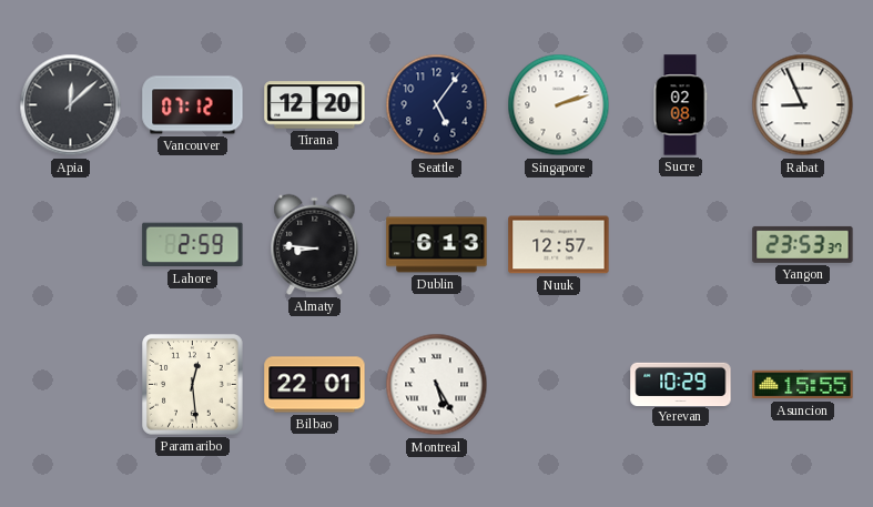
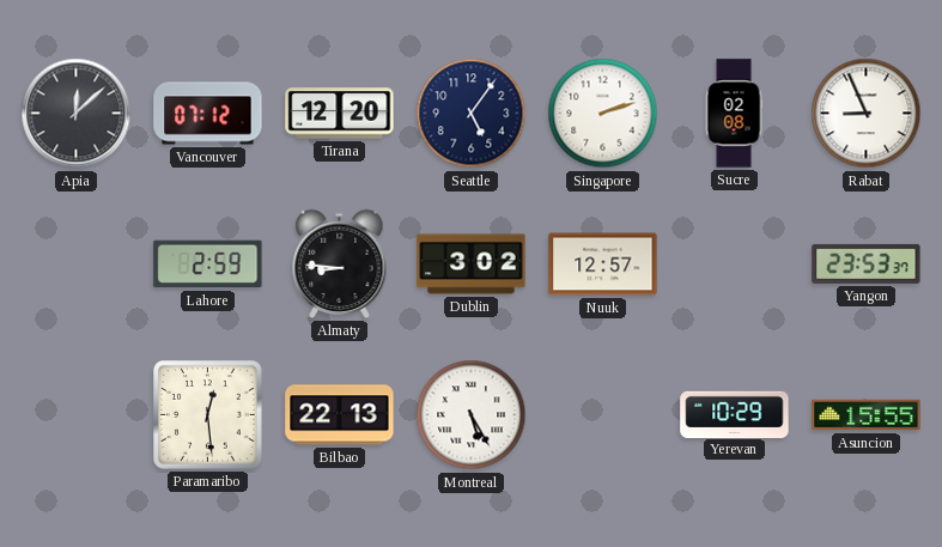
Dublin: 6:13 -> 3:02 (472, 265)
Bilbao: 22:01 -> 22:13 (340, 415)
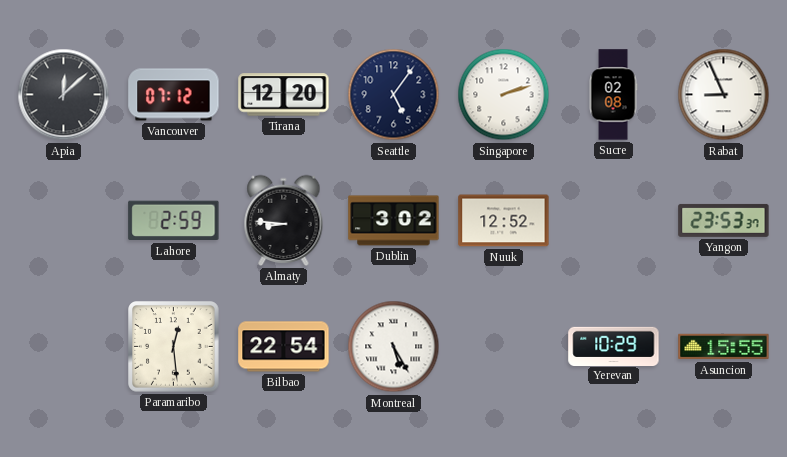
Nuuk: 12:57 -> 12:52 (504, 221)
Bilbao: 22:13 -> 22:54 (284, 347)
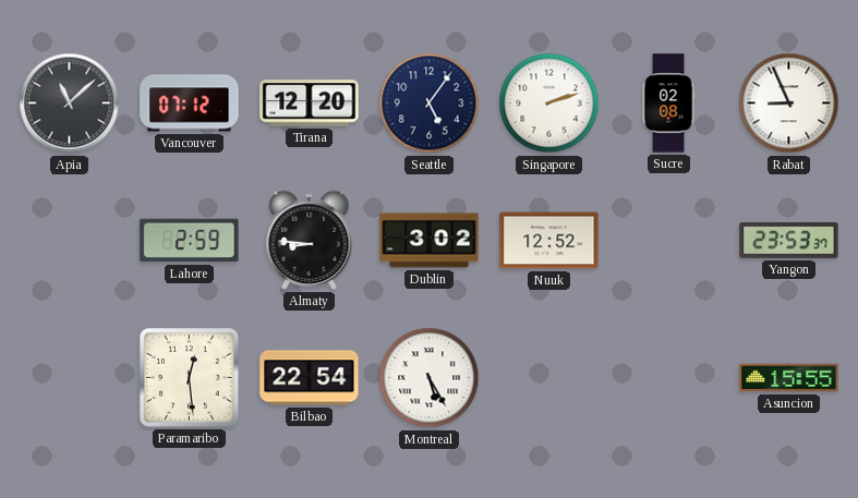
Apia: 12:08 -> 11:08 (70, 104)
Yerevan: 10:29 -> none (614, 346)
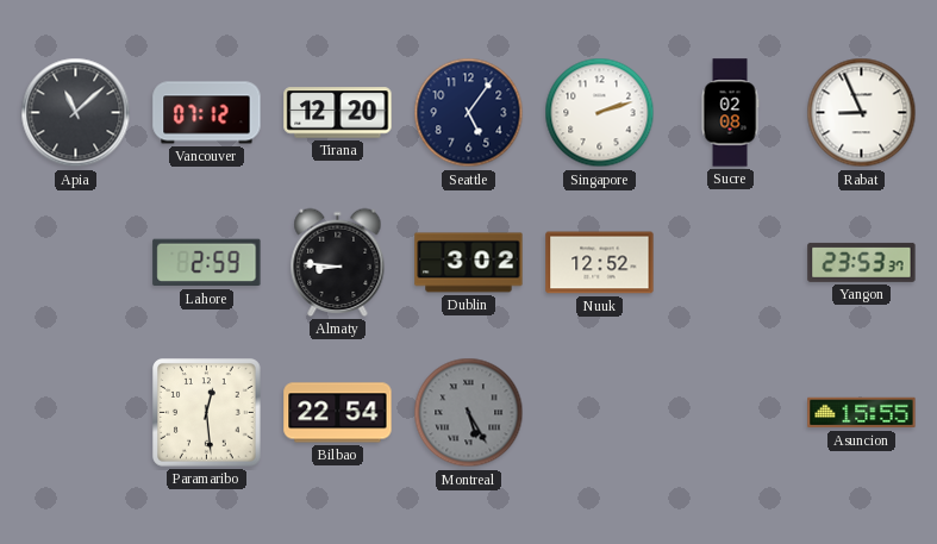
Montreal dial: white -> grey (469, 413)
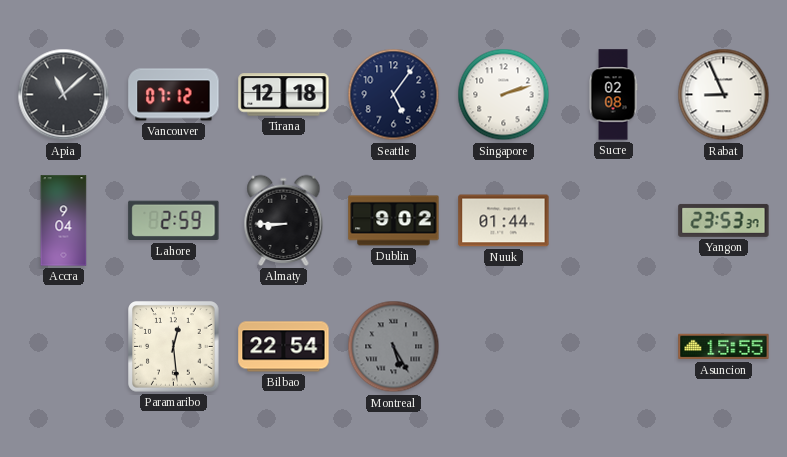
Tirana: 12:20 -> 12:18 (284, 95)
Accra: none -> 9:04 (64, 221)
Almaty: 8:46 -> 8:45 (284, 220)
Dublin: 3:02 -> 9:02 (394, 221)
Nuuk: 12:52 -> 01:44 (504, 221)
